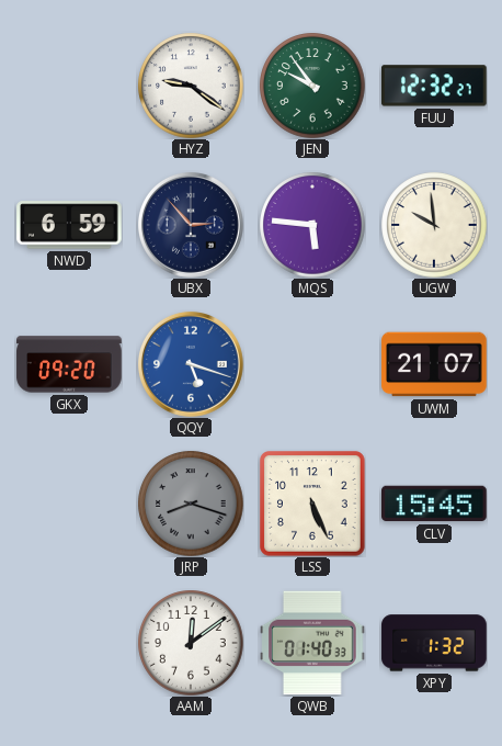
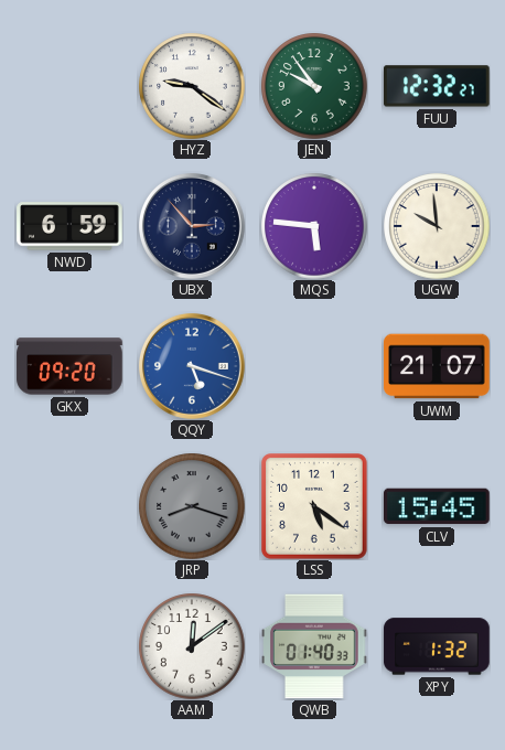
LSS: 5:26 -> 5:21 (315, 507)
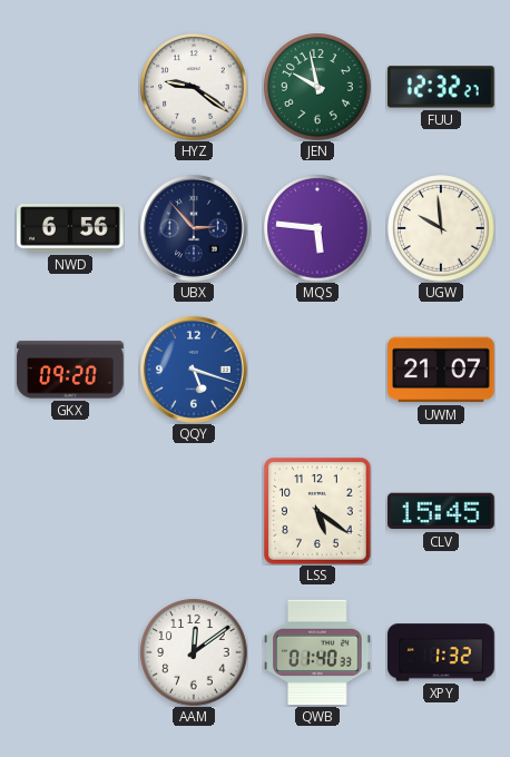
JEN: 9:54 -> 9:58 (317, 87)
NWD: 6:59 -> 6:56 (70, 228)
JRP: 8:18 -> none (192, 506)
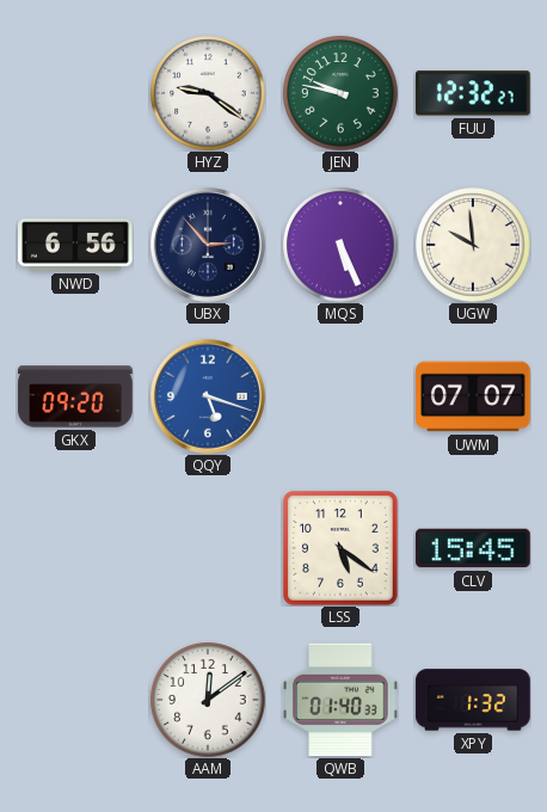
JEN: 9:58 -> 9:47 (340, 93)
MQS: 5:46 -> 5:26 (340, 245)
UWM: 21:07 -> 07:07 (473, 396)
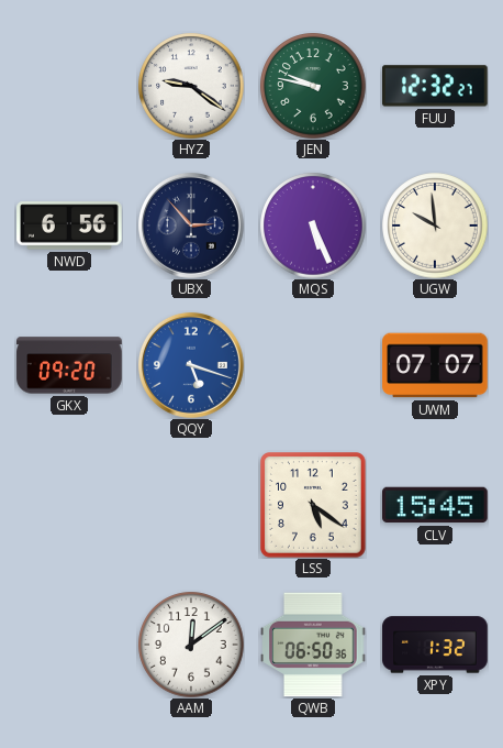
QWB: 01:40 -> 06:50 (313, 645)
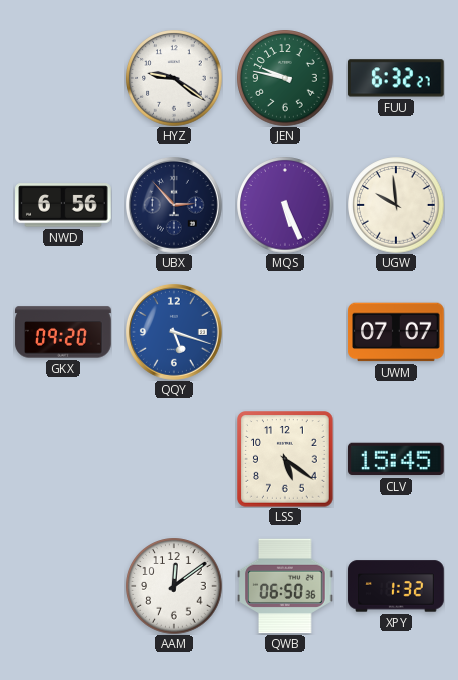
FUU: 12:32 -> 6:32 (397, 78)
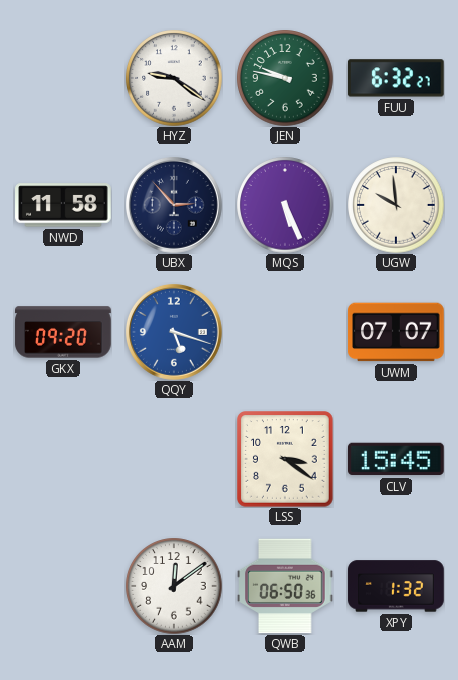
NWD: 6:56 -> 11:58 (63, 205)
LSS: 5:21 -> 3:21 (286, 460)
